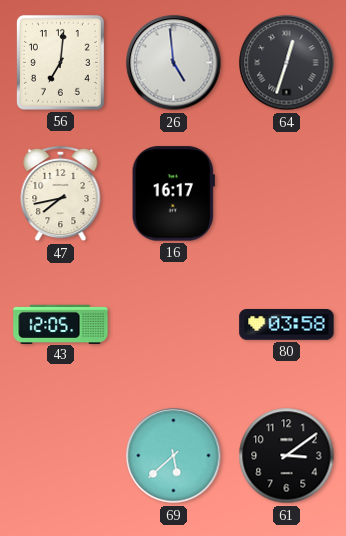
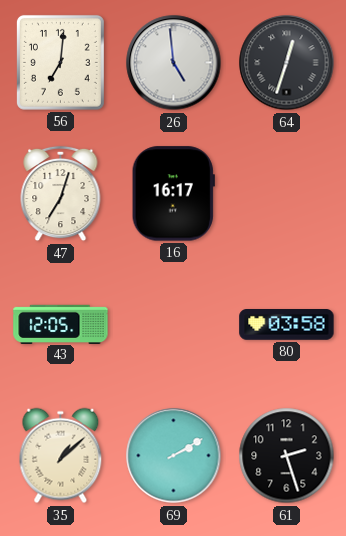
47: 7:43 -> 7:03 (61, 194)
35: none -> 1:08 (61, 456)
69: 5:38 -> 2:10 (174, 456)
61: 3:09 -> 2:27 (287, 456)
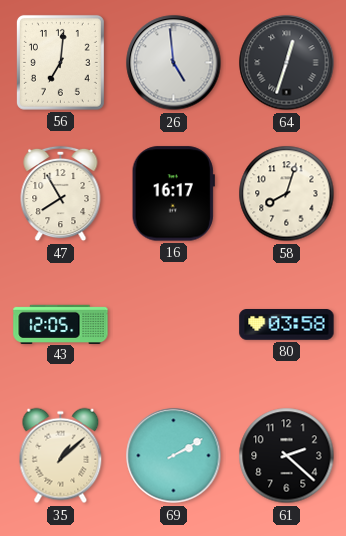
47: 7:03 -> 7:55 (61, 194)
58: none -> 8:03 (287, 194)
61: 2:27 -> 2:22 (287, 456)
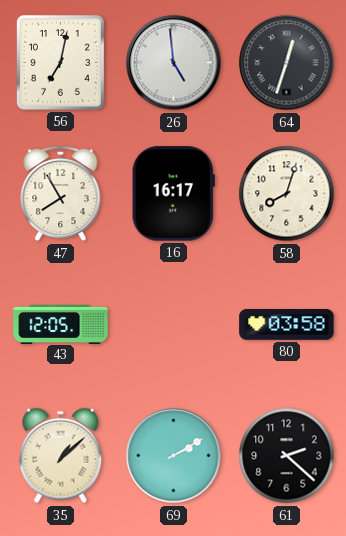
56: 7:01 -> 7:02 (60, 62)
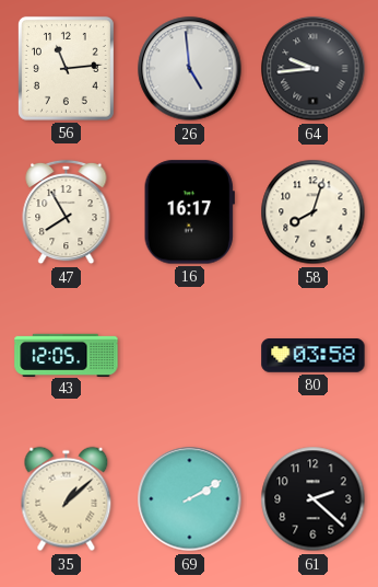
56: 7:02 -> 11:14 (66, 68)
64: 12:33 -> 9:44 (314, 69)
